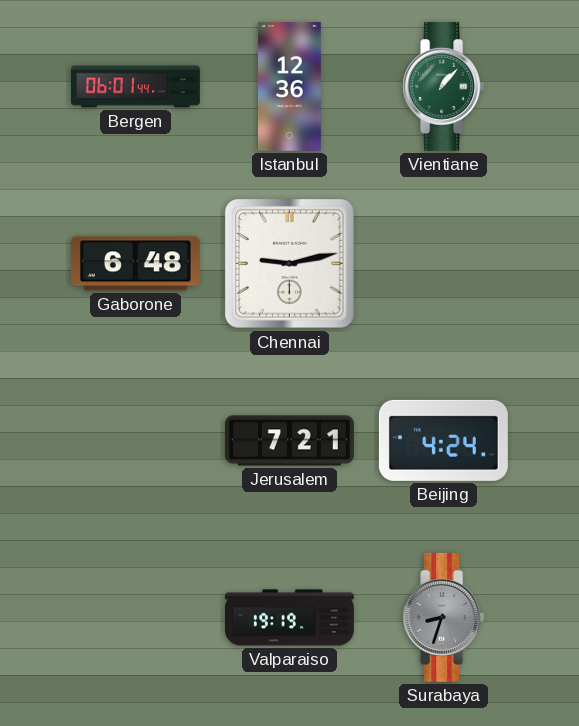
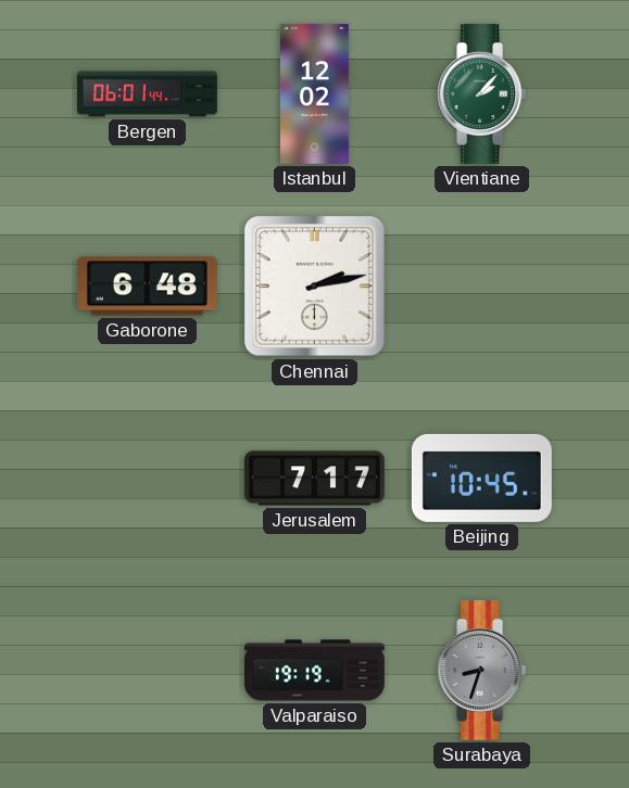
Istanbul: 12:36 -> 12:02 (314, 93)
Vientiane: 1:07 -> 2:07 (482, 93)
Chennai: 9:13 -> 2:13 (315, 287)
Jerusalem: 7:21 -> 7:17 (314, 479)
Beijing: 4:24 -> 10:45 (481, 478)
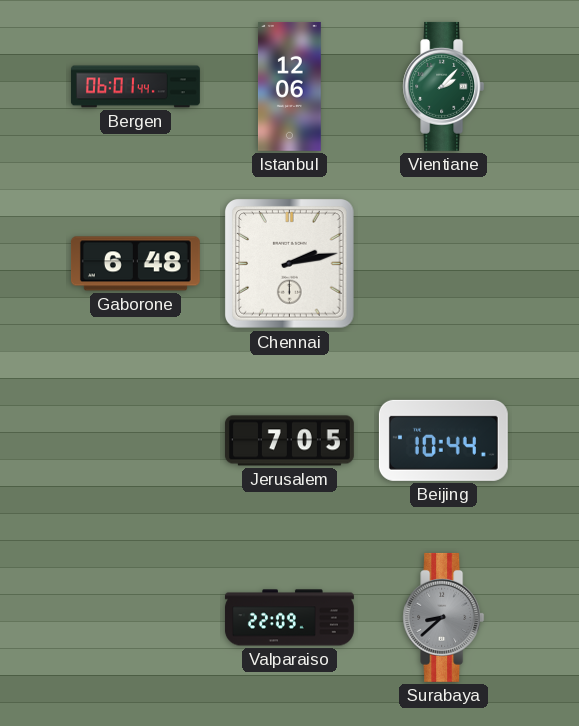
Istanbul: 12:02 -> 12:06 (289, 86)
Jerusalem: 7:17 -> 7:05 (289, 441)
Beijing: 10:45 -> 10:44 (443, 440)
Valparaiso: 19:19 -> 22:09 (289, 618)
Surabaya: 8:33 -> 8:38 (444, 617)
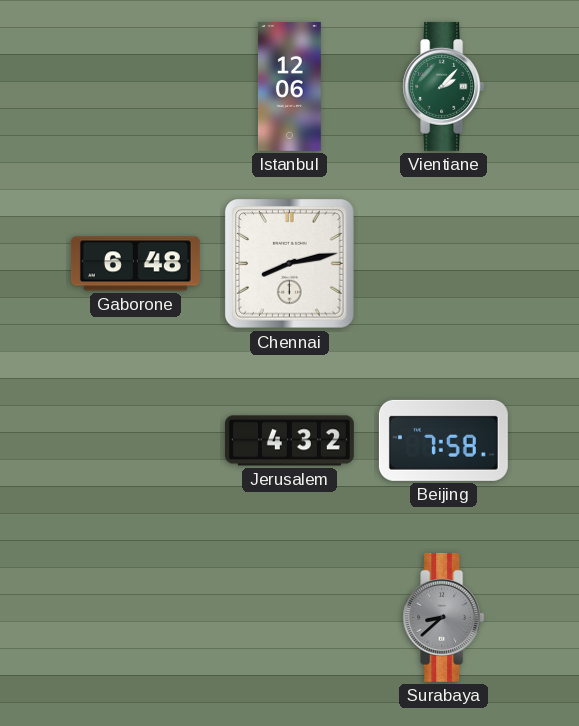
Bergen: 06:01 -> none (136, 87)
Chennai: 2:13 -> 8:13 (290, 264)
Jerusalem: 7:05 -> 4:32 (289, 441)
Beijing: 10:44 -> 7:58 (443, 440)
Valparaiso: 22:09 -> none (289, 618)
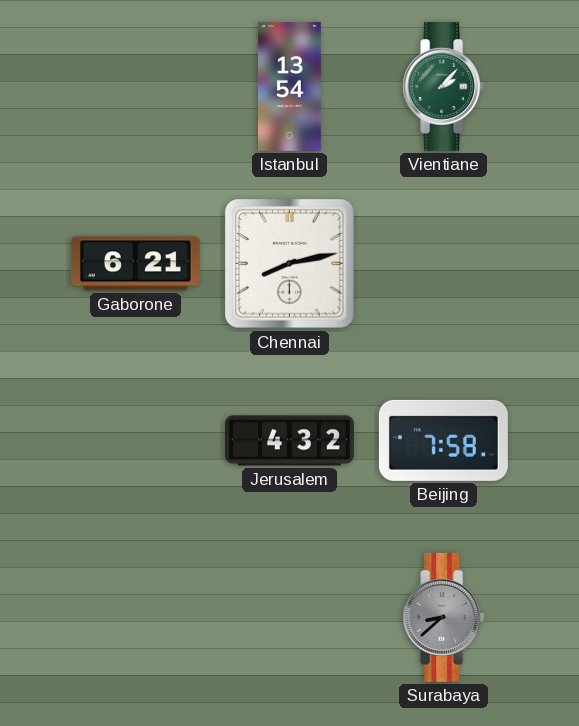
Istanbul: 12:06 -> 13:54 (289, 86)
Gaborone: 6:48 -> 6:21 (135, 264)
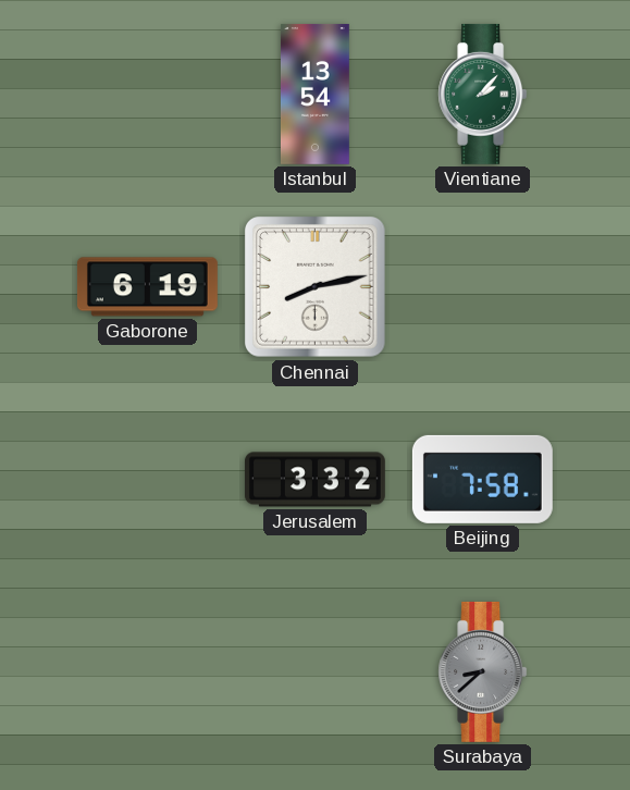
Gaborone: 6:21 -> 6:19 (147, 287)
Jerusalem: 4:32 -> 3:32 (314, 480)
